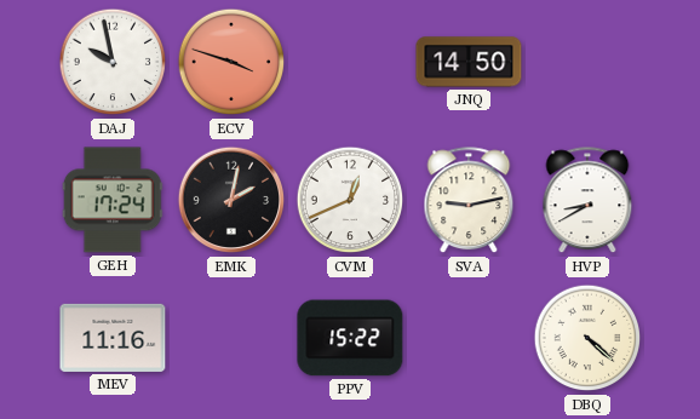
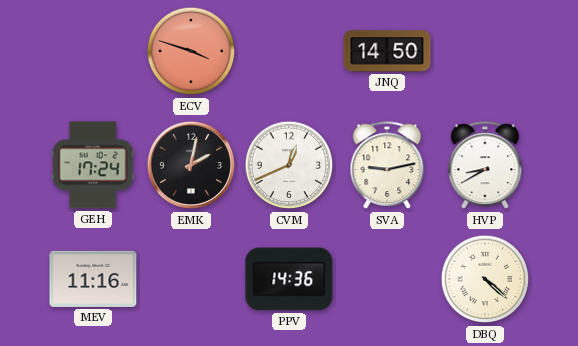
DAJ: 9:58 -> none (113, 62)
PPV: 15:22 -> 14:36 (289, 279)
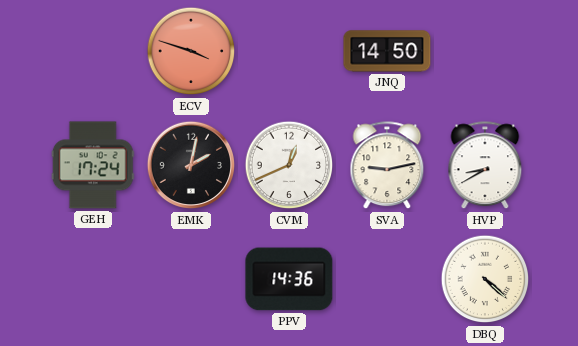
MEV: 11:16 -> none (93, 279)
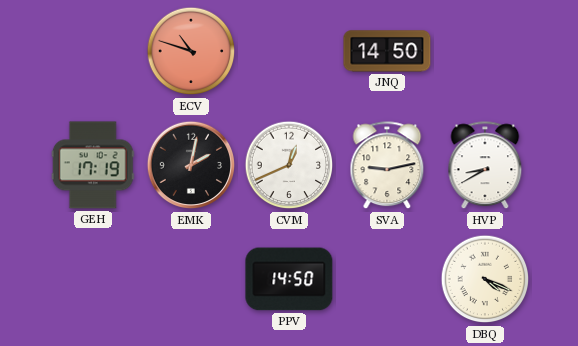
ECV: 3:48 -> 10:48 (191, 51)
GEH: 17:24 -> 17:19 (93, 165)
PPV: 14:36 -> 14:50 (289, 279)
DBQ: 4:22 -> 4:19 (485, 279)
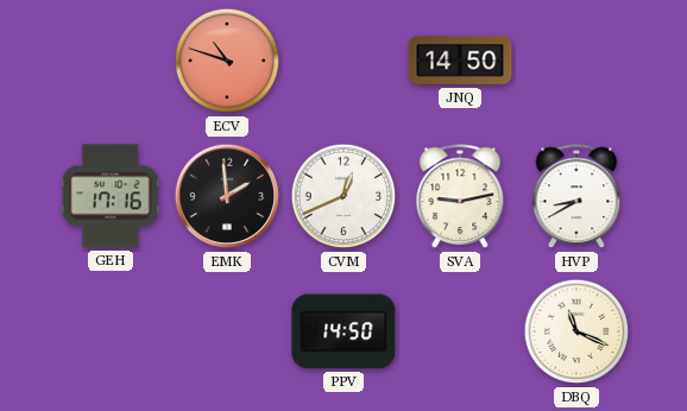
GEH: 17:19 -> 17:16 (111, 196)
EMK: 2:02 -> 1:59 (227, 196)
DBQ: 4:19 -> 11:19 (576, 331)
